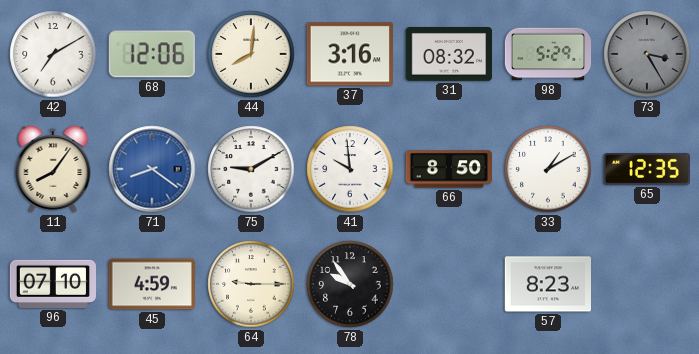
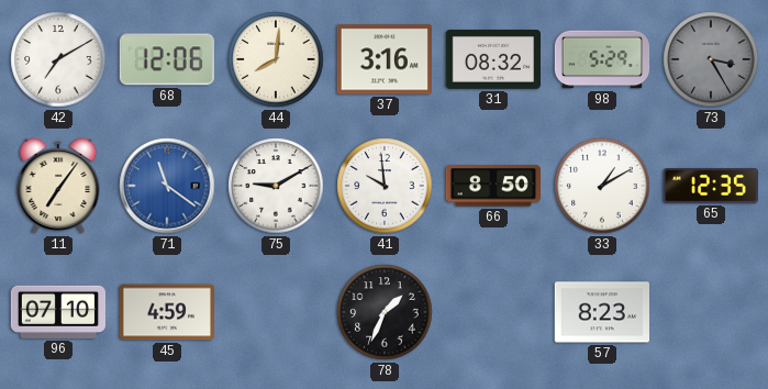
11: 8:06 -> 7:06 (58, 186)
71: 8:21 -> 11:21 (167, 186)
64: 9:15 -> none (251, 284)
78: 9:54 -> 1:34 (385, 312)
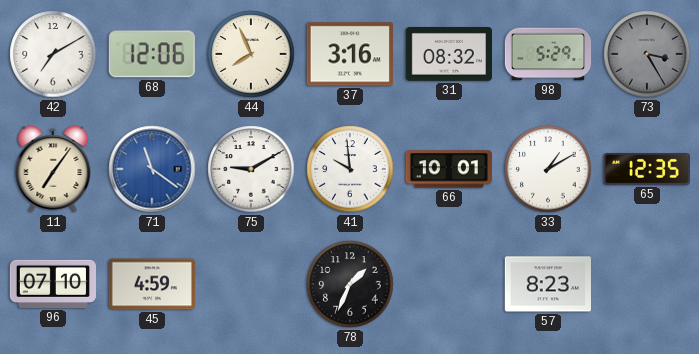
44: 8:01 -> 7:56 (251, 54)
66: 8:50 -> 10:01 (448, 169)
